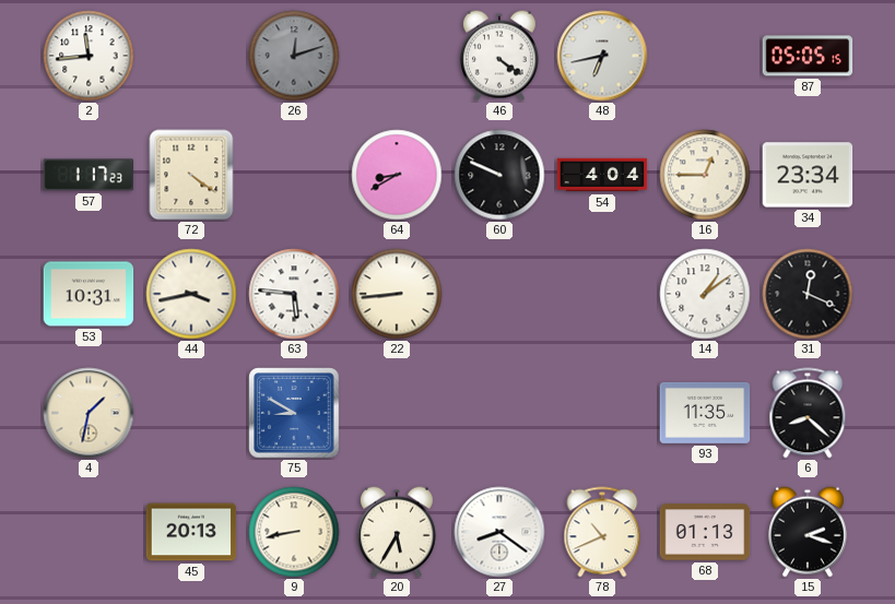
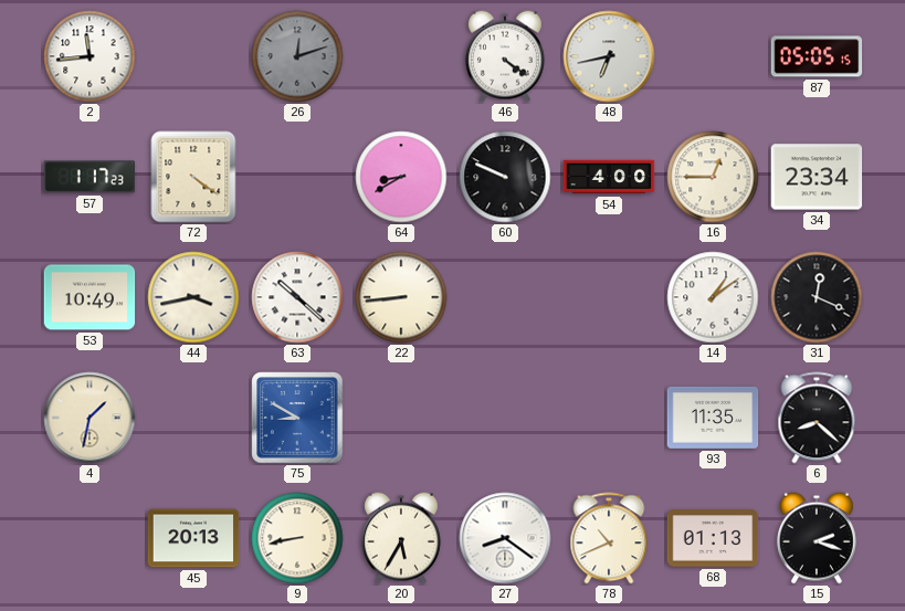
54: 4:04 -> 4:00 (609, 177)
53: 10:31 -> 10:49 (90, 297)
63: 5:46 -> 10:22 (297, 297)
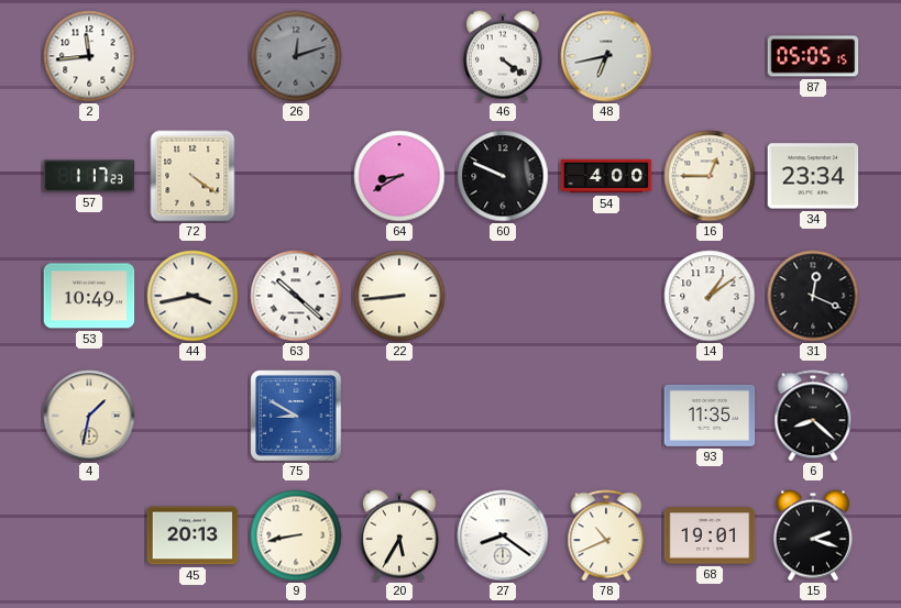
68: 01:13 -> 19:01 (710, 535)
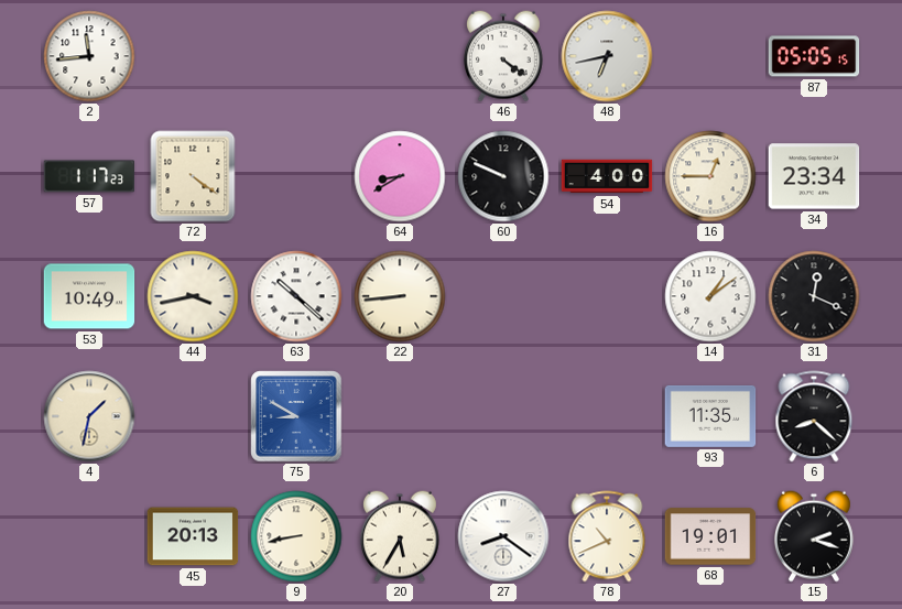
26: 12:12 -> none (296, 56)
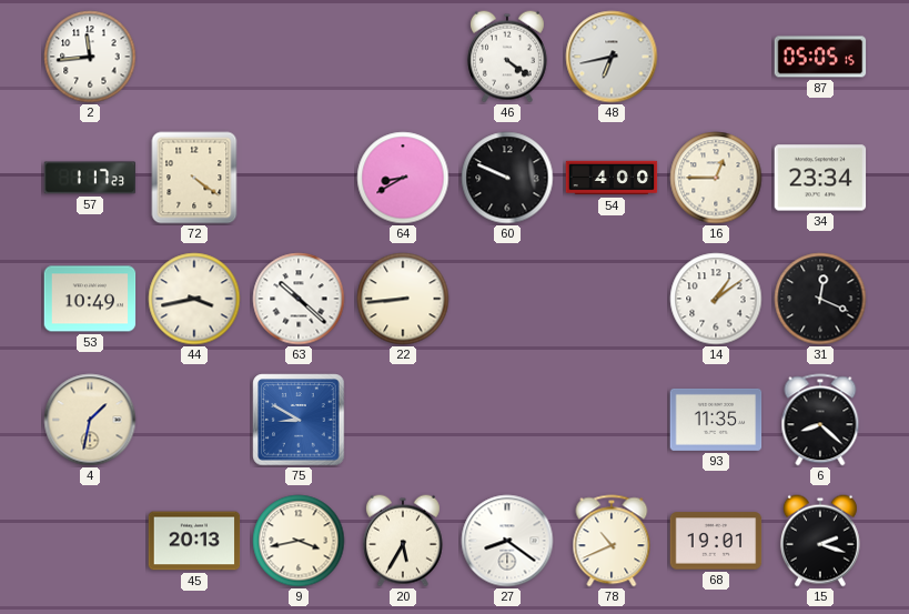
9: 8:43 -> 3:43 (299, 541)
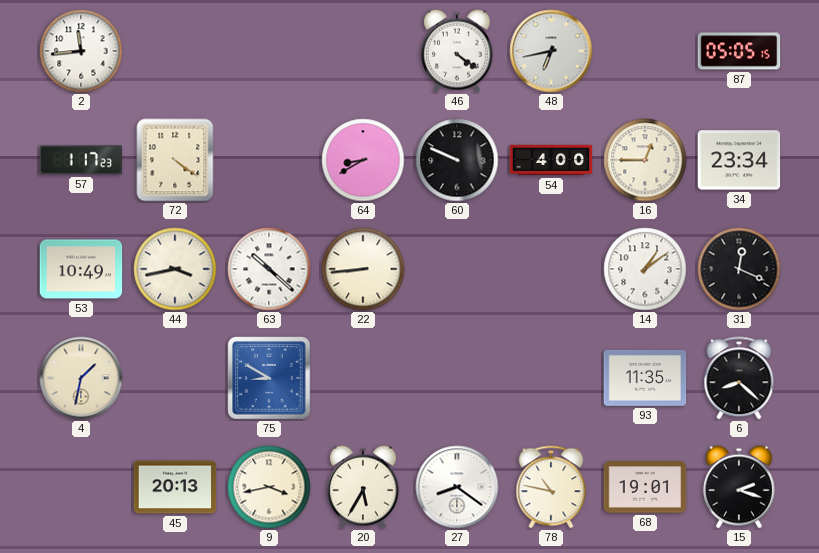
78: 10:41 -> 10:47 (551, 487)
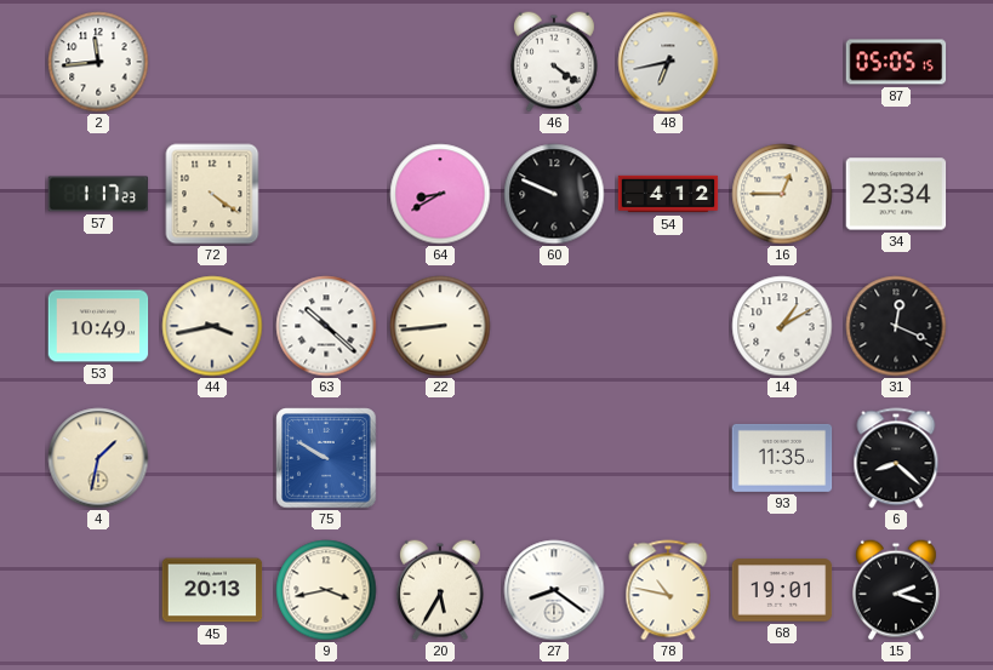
54: 4:00 -> 4:12 (668, 194)
14: 1:09 -> 1:10 (782, 326)
75: 8:50 -> 9:50 (326, 458)
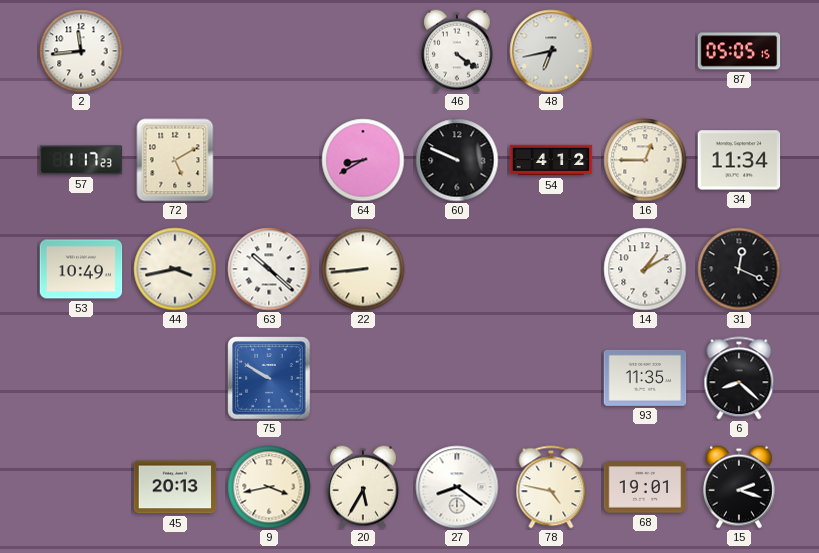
72: 4:21 -> 5:10 (175, 160)
34: 23:34 -> 11:34 (739, 160)
4: 1:32 -> none (98, 458)
78: 10:47 -> 4:47 (551, 487)
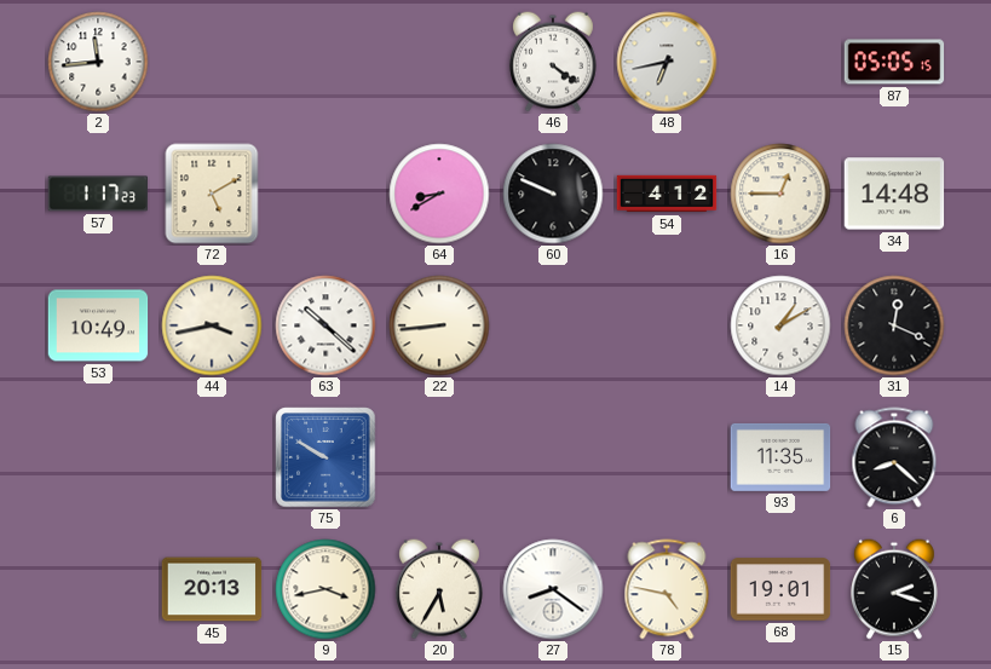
34: 11:34 -> 14:48 (894, 194)
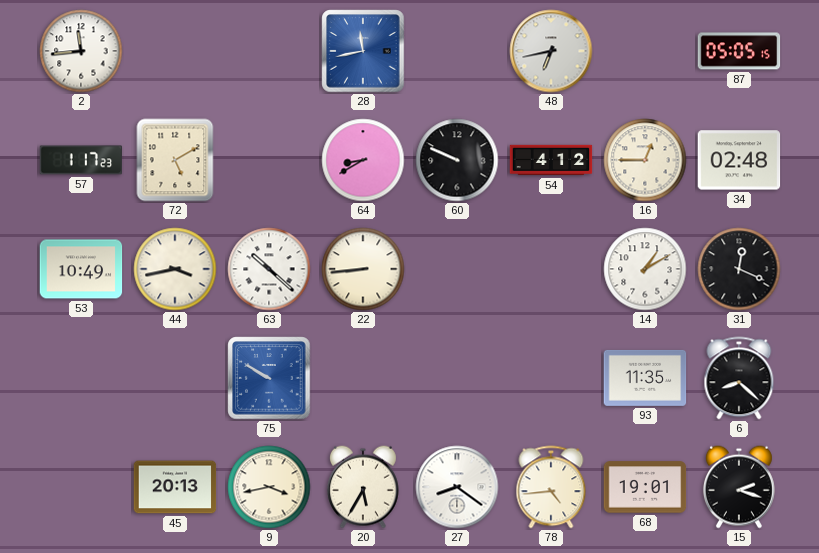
28: none -> 11:43 (363, 51)
46: 4:21 -> none (553, 62)
34: 14:48 -> 02:48 (739, 160)
78: 4:47 -> 4:44 (551, 487)
